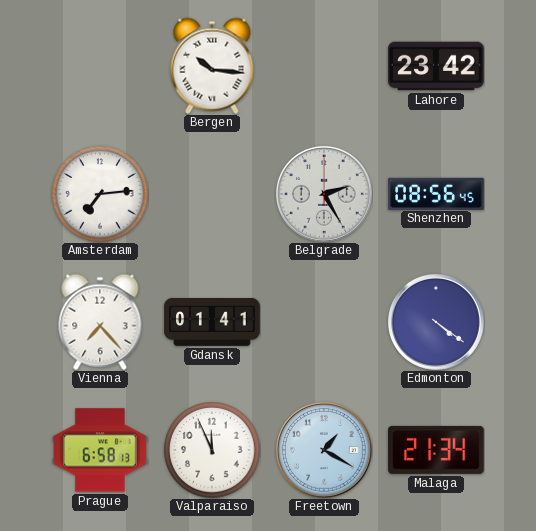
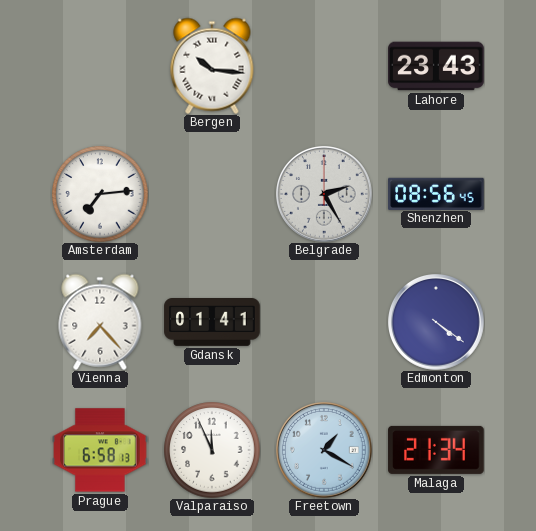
Lahore: 23:42 -> 23:43 (436, 66)
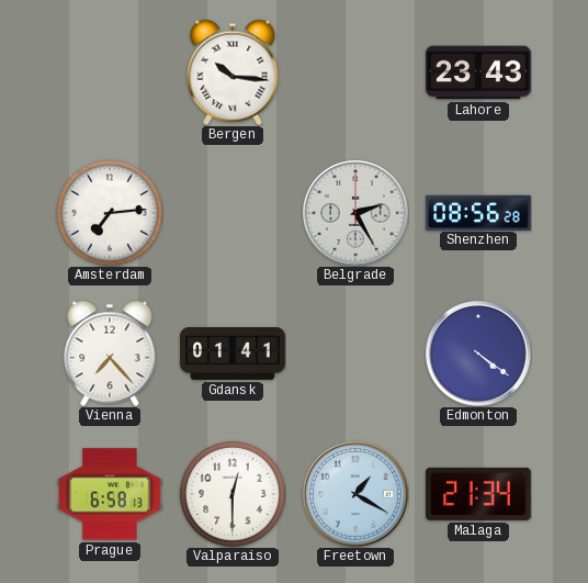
Shenzhen: 08:56:45 -> 08:56:28 (478, 212)
Valparaiso: 11:56 -> 12:30 (233, 494)
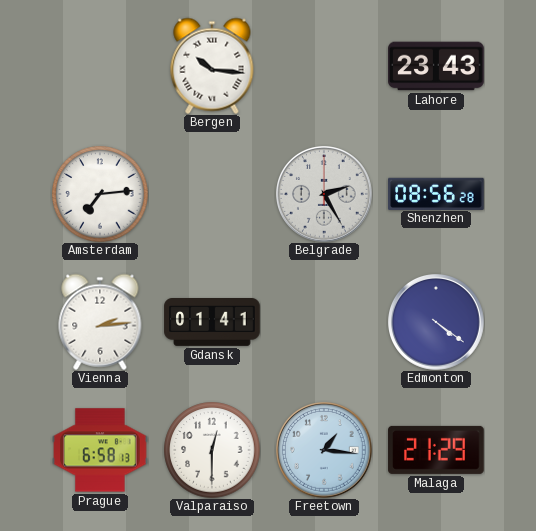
Vienna: 7:23 -> 2:14 (100, 322)
Freetown: 1:20 -> 1:16 (325, 451)
Malaga: 21:34 -> 21:29 (436, 450)
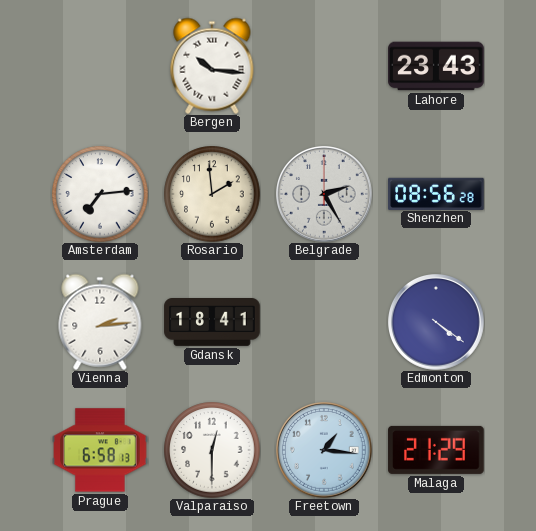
Rosario: none -> 1:59 (212, 194)
Gdansk: 01:41 -> 18:41 (212, 323)
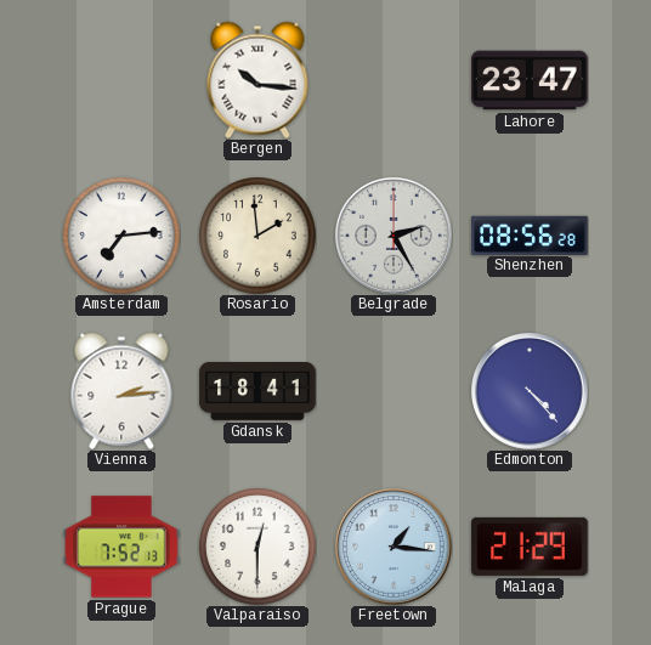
Lahore: 23:43 -> 23:47 (530, 80)
Edmonton: 4:21 -> 4:23 (531, 392)
Prague: 6:58 -> 7:52 (121, 547)
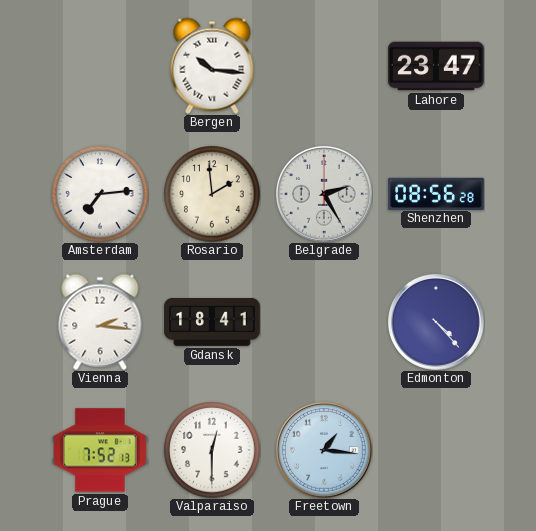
Vienna: 2:14 -> 2:16 (100, 322)
Malaga: 21:29 -> none (530, 547)
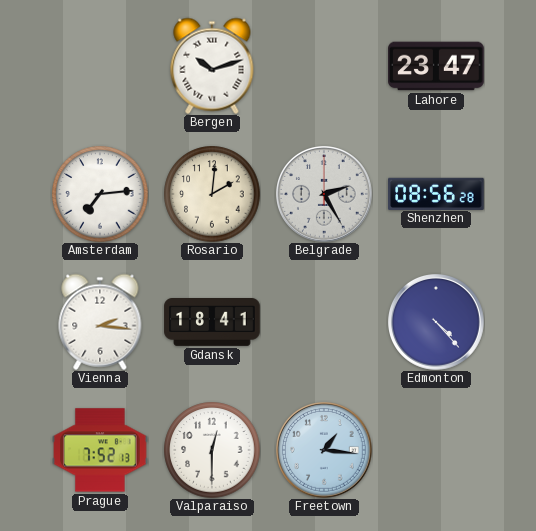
Bergen: 10:16 -> 10:12 (212, 66)
Rosario: 1:59 -> 2:01 (212, 194)
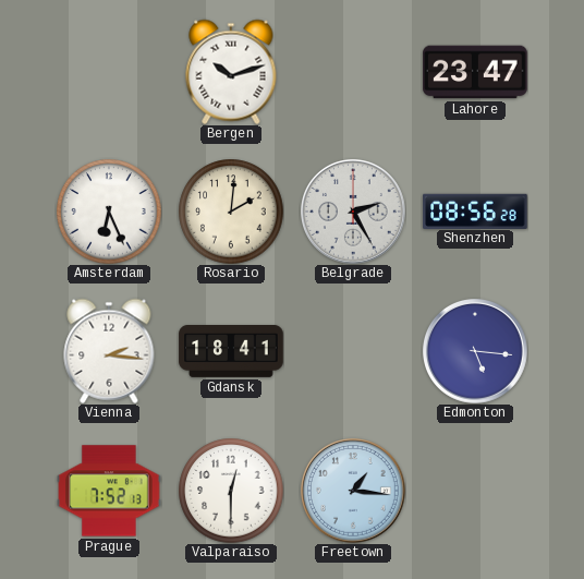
Amsterdam: 7:14 -> 6:26 (109, 212)
Edmonton: 4:23 -> 5:16 (476, 352)
